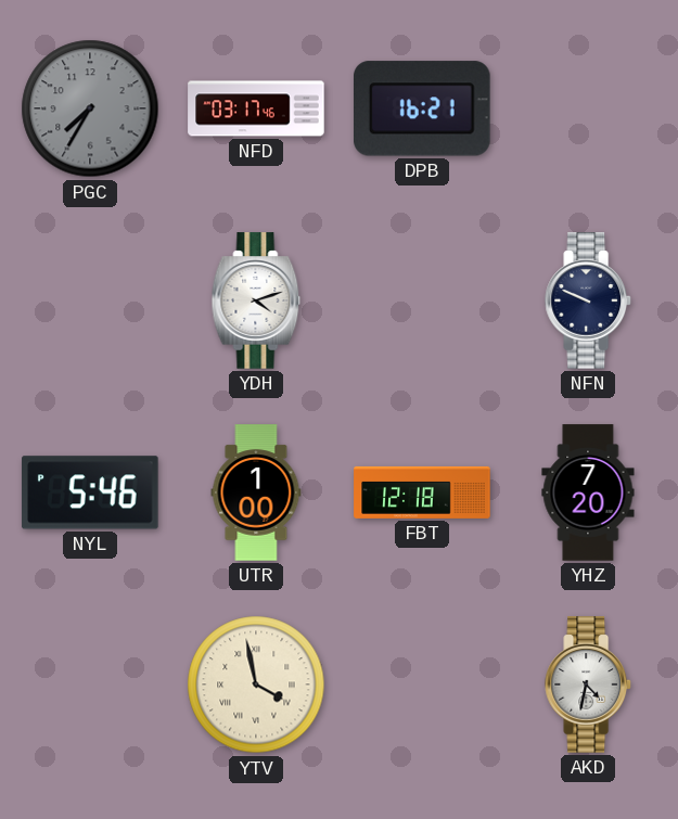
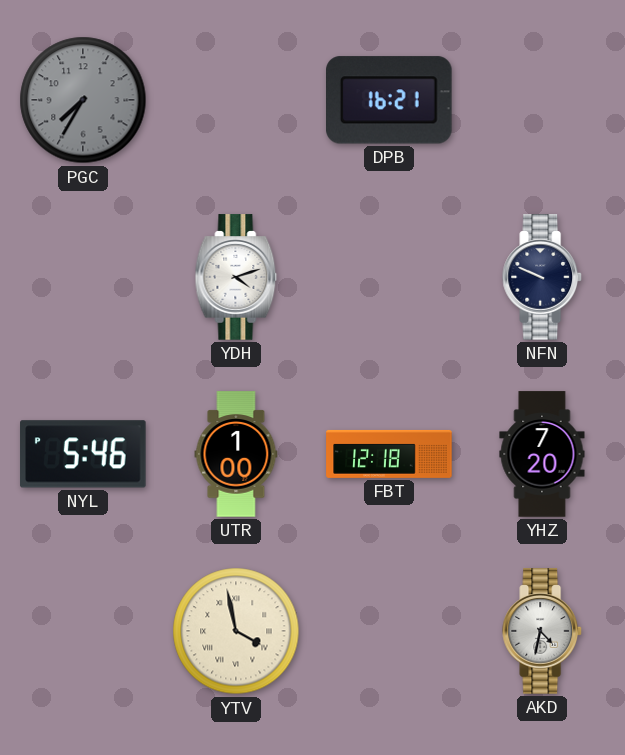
NFD: 03:17 -> none (256, 108)
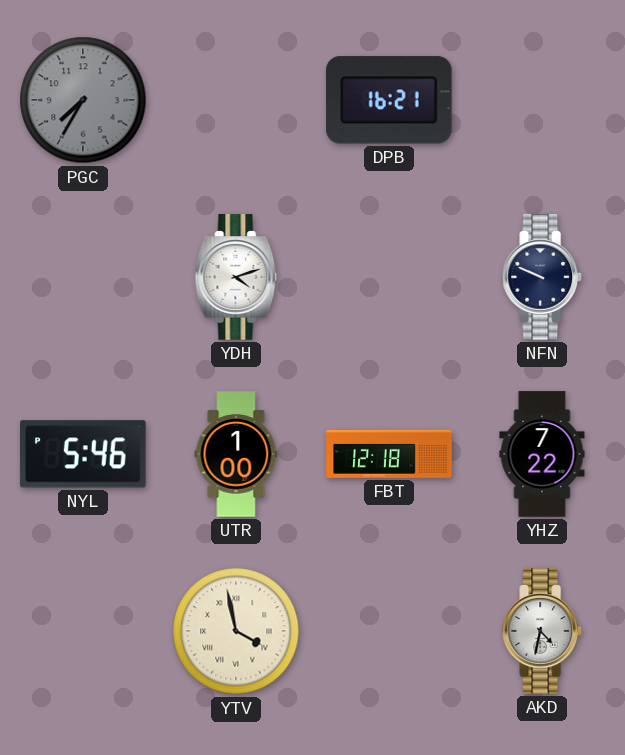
YHZ: 7:20 -> 7:22 (542, 454)
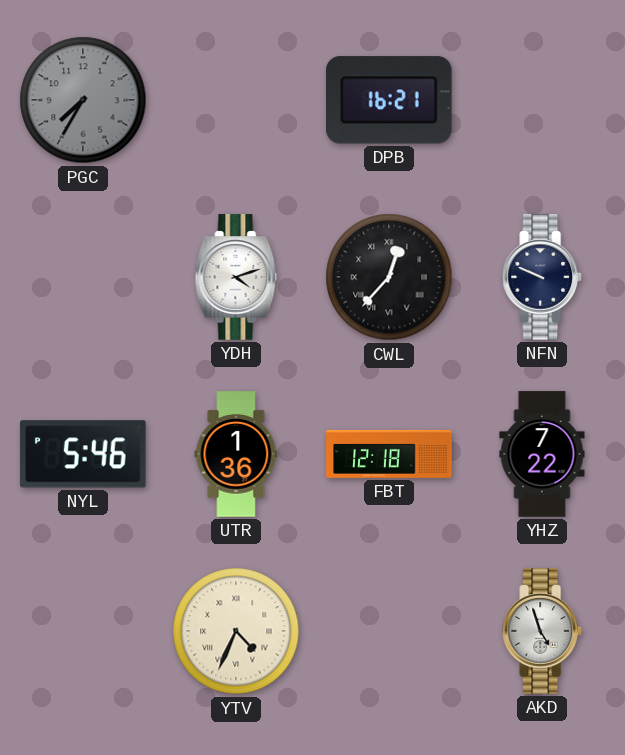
CWL: none -> 12:37 (389, 277)
UTR: 1:00 -> 1:36 (236, 454)
YTV: 3:58 -> 4:34 (236, 631)
AKD: 4:32 -> 4:57 (543, 631)
